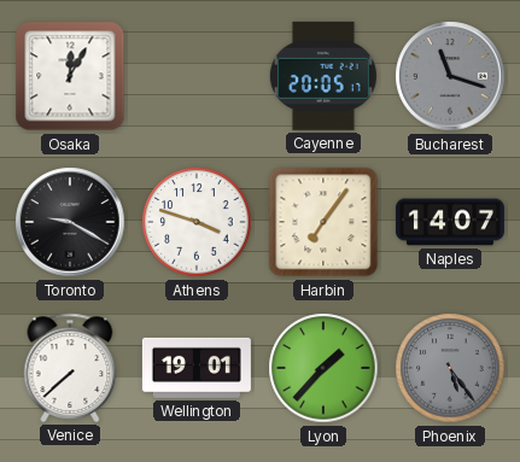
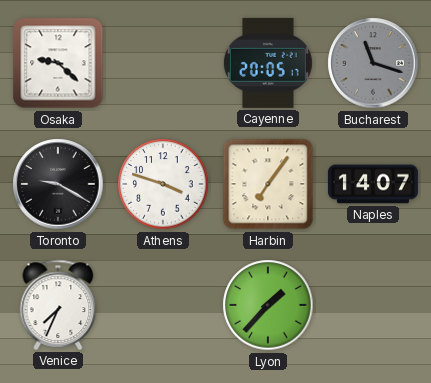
Osaka: 12:05 -> 9:22 (58, 63)
Venice: 7:38 -> 7:34 (58, 305)
Wellington: 19:01 -> none (197, 368)
Phoenix: 5:24 -> none (450, 368)
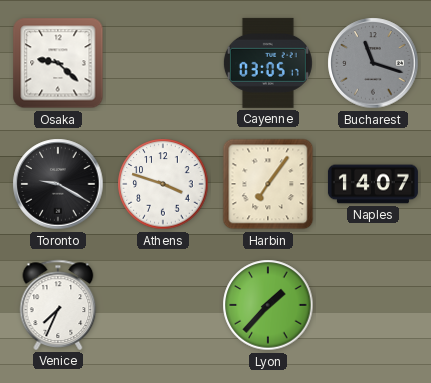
Cayenne: 20:05 -> 03:05 (268, 63)
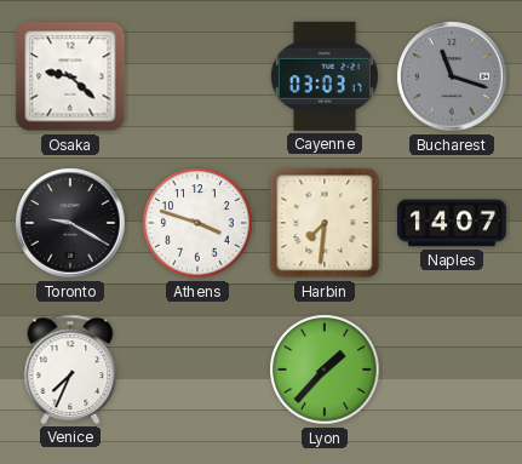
Cayenne: 03:05 -> 03:03 (325, 76)
Harbin: 7:06 -> 7:31 (325, 223)
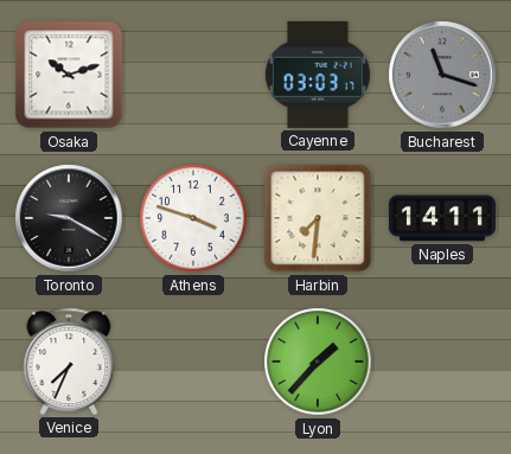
Osaka: 9:22 -> 10:12 (69, 75)
Naples: 14:07 -> 14:11 (442, 218)
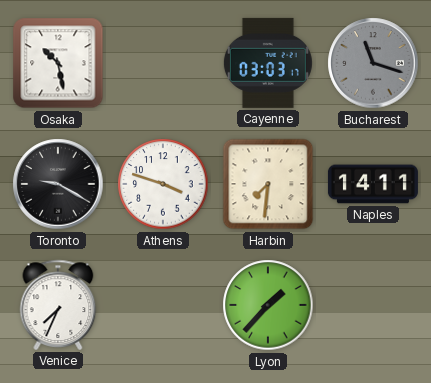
Osaka: 10:12 -> 10:28 (58, 63)
